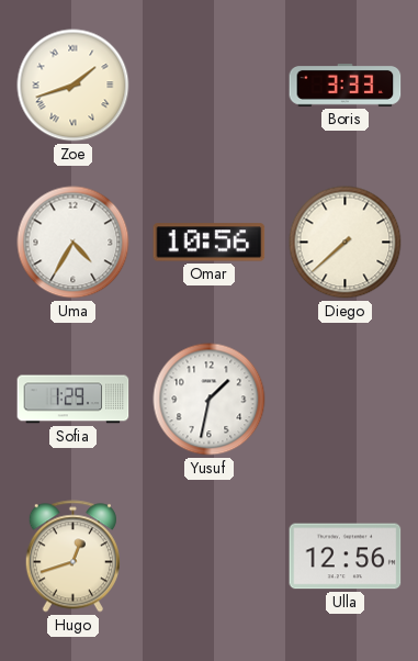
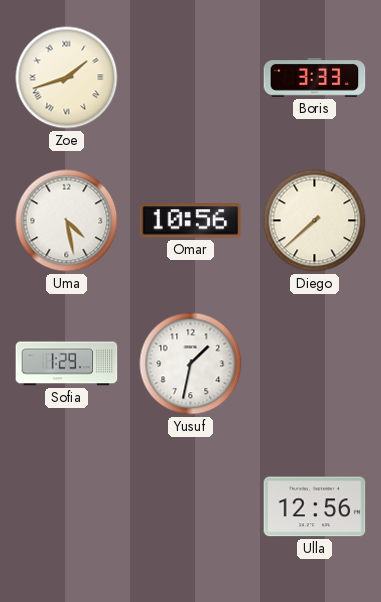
Uma: 4:35 -> 4:28 (67, 221)
Hugo: 12:42 -> none (72, 557)
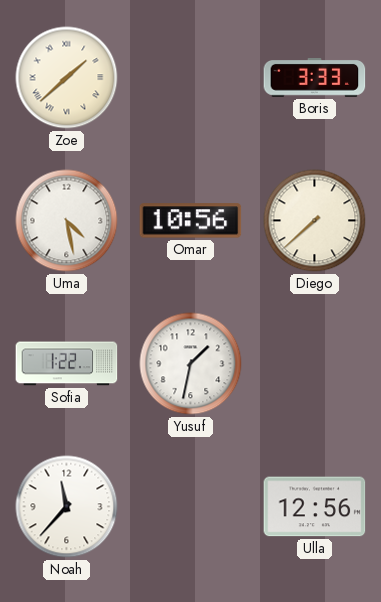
Zoe: 1:42 -> 1:38 (67, 78)
Sofia: 1:29 -> 1:22 (67, 364)
Noah: none -> 11:37 (67, 507)
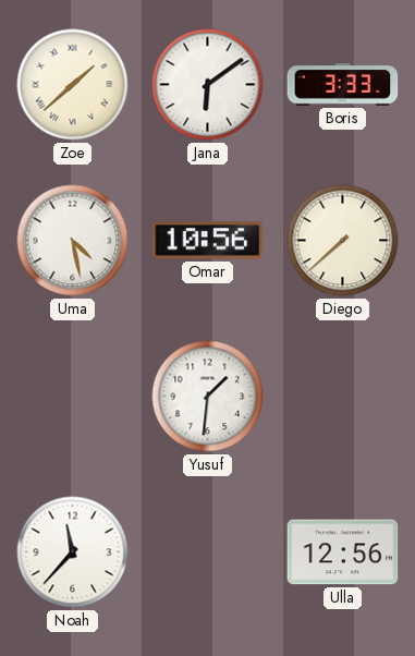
Jana: none -> 6:09 (208, 85)
Sofia: 1:22 -> none (67, 364)
Yusuf: 1:32 -> 1:31 (208, 397)
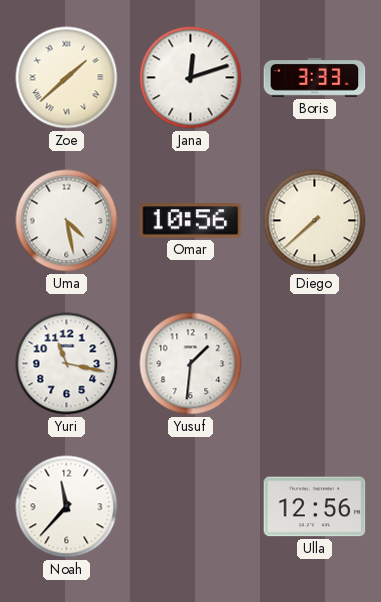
Jana: 6:09 -> 12:12 (191, 78)
Yuri: none -> 11:17 (67, 364)
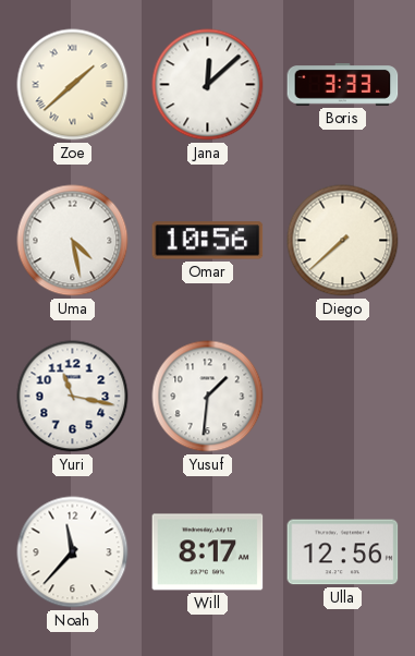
Jana: 12:12 -> 12:08 (208, 85)
Will: none -> 8:17 (208, 552)
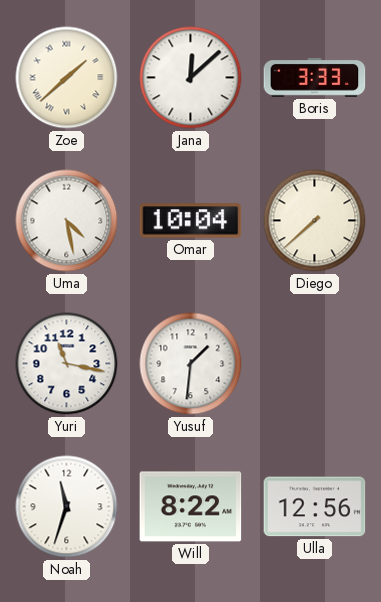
Omar: 10:56 -> 10:04 (191, 221)
Noah: 11:37 -> 11:33 (67, 507)
Will: 8:17 -> 8:22 (191, 507)
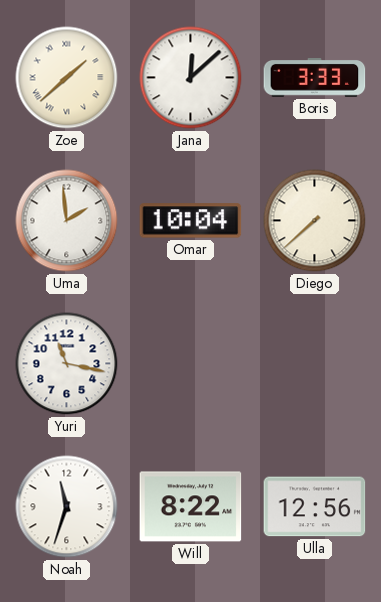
Uma: 4:28 -> 1:59 (67, 221)
Yusuf: 1:31 -> none (191, 364)
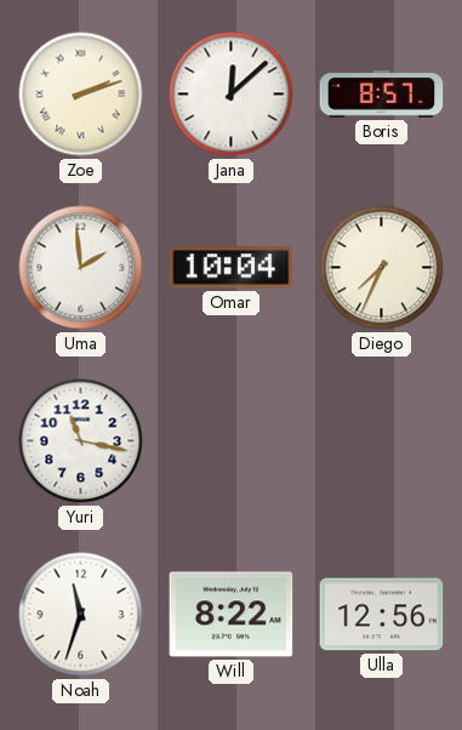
Zoe: 1:38 -> 2:12 (81, 95)
Boris: 3:33 -> 8:57 (382, 95)
Diego: 7:38 -> 7:34 (382, 268)
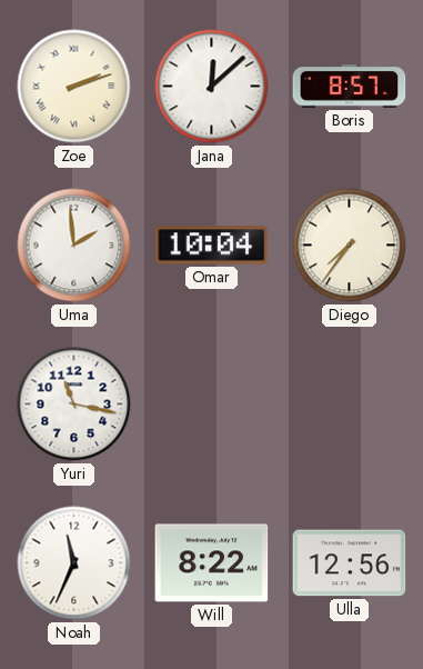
Diego: 7:34 -> 7:36 (350, 246)
Noah: 11:33 -> 11:34 (74, 563)
